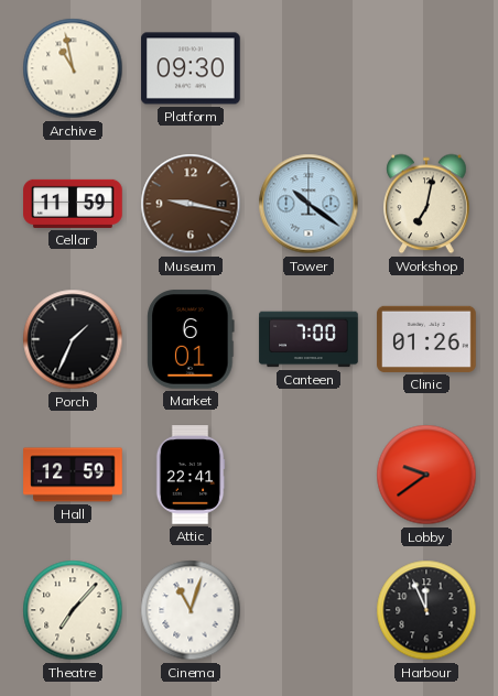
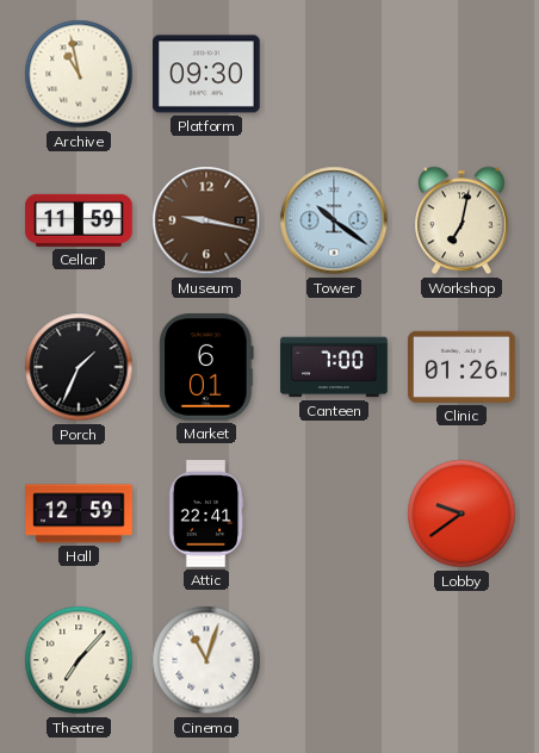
Harbour: 11:56 -> none (426, 610)
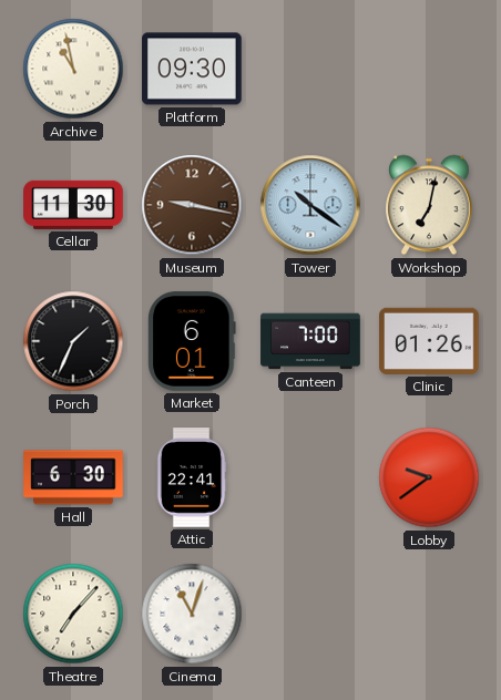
Cellar: 11:59 -> 11:30 (73, 205)
Hall: 12:59 -> 6:30 (73, 477)
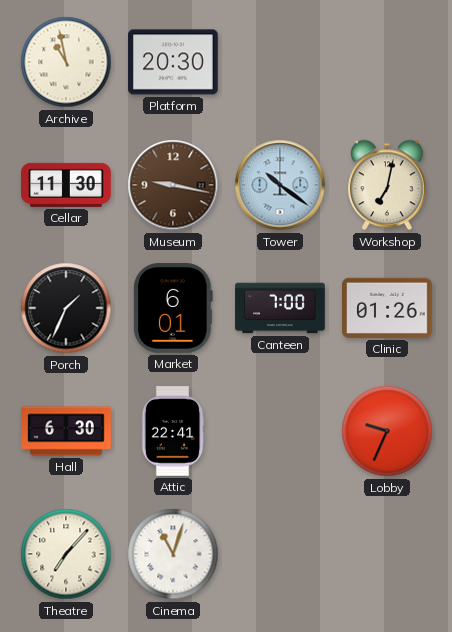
Platform: 09:30 -> 20:30 (173, 62)
Lobby: 9:39 -> 9:34 (387, 431)
